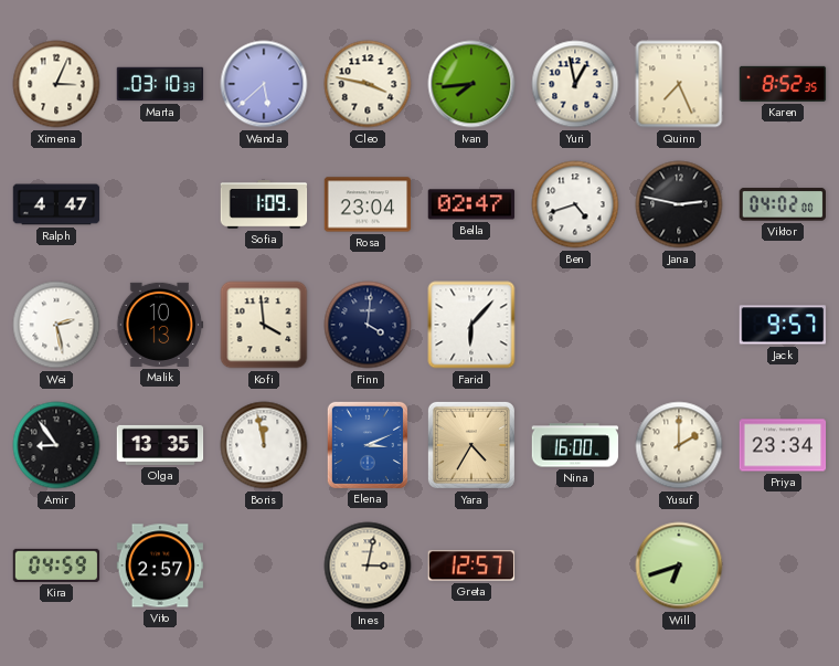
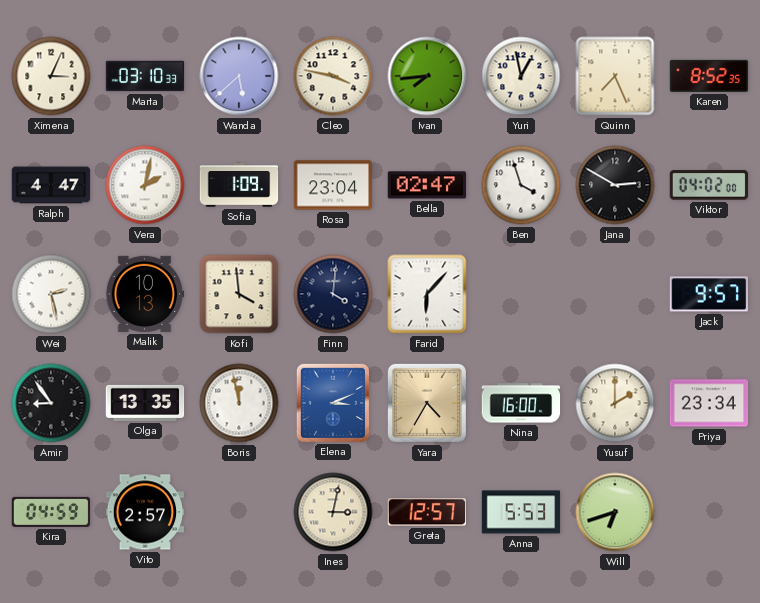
Vera: none -> 2:02 (145, 185)
Ben: 4:42 -> 3:57 (521, 185)
Jana: 2:47 -> 2:50 (615, 185)
Anna: none -> 5:53 (521, 512)
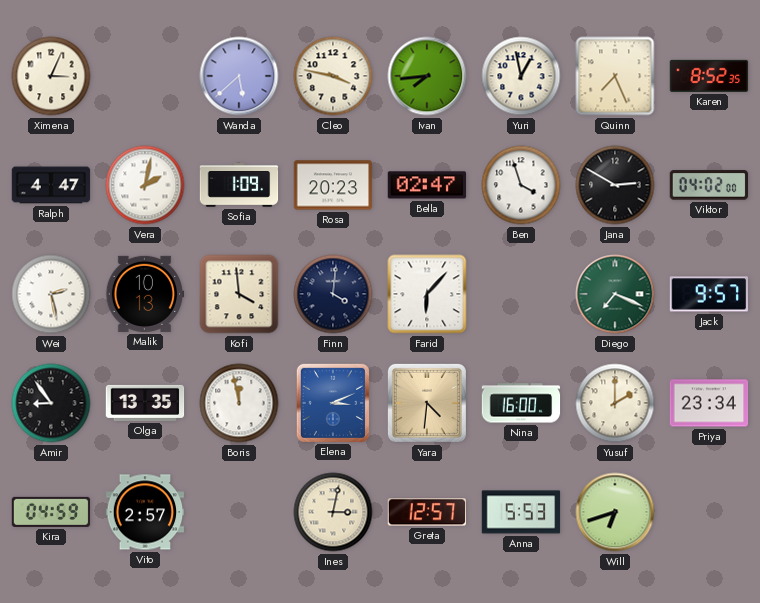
Marta: 03:10 -> none (145, 76)
Rosa: 23:04 -> 20:23 (333, 185)
Diego: none -> 7:19 (615, 294)
Yara: 4:35 -> 4:31 (427, 403)
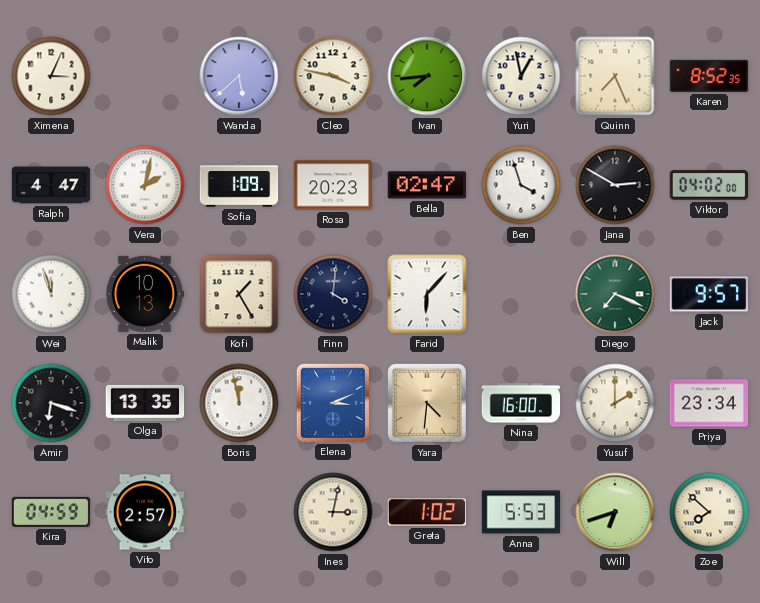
Wei: 2:28 -> 11:57 (51, 294)
Kofi: 3:59 -> 1:25 (239, 294)
Amir: 8:54 -> 6:18 (51, 403)
Greta: 12:57 -> 1:02 (427, 512)
Zoe: none -> 7:52 (709, 512)
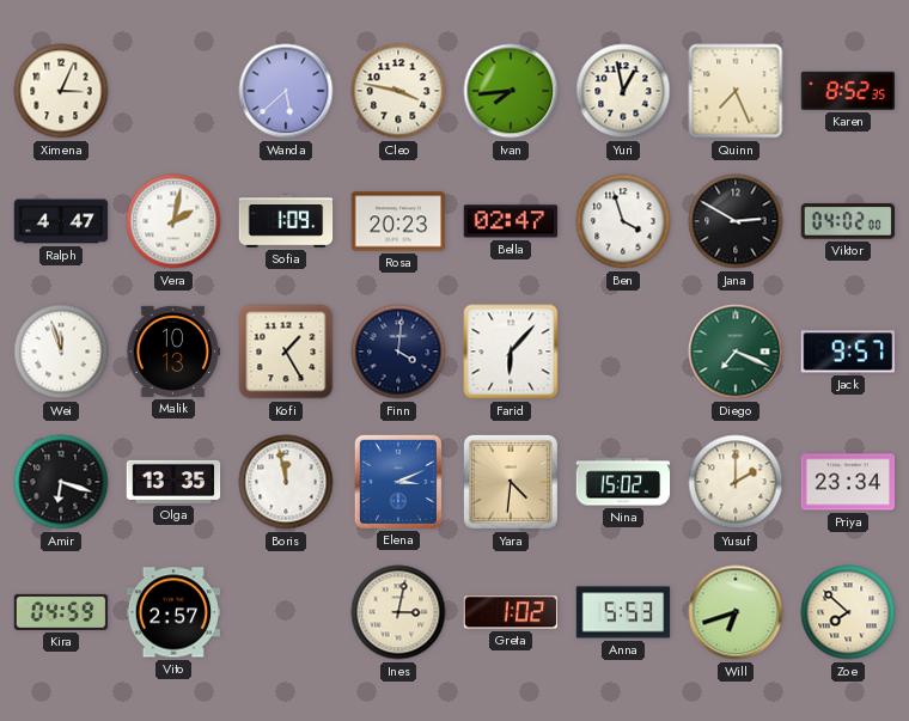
Nina: 16:00 -> 15:02 (623, 482)
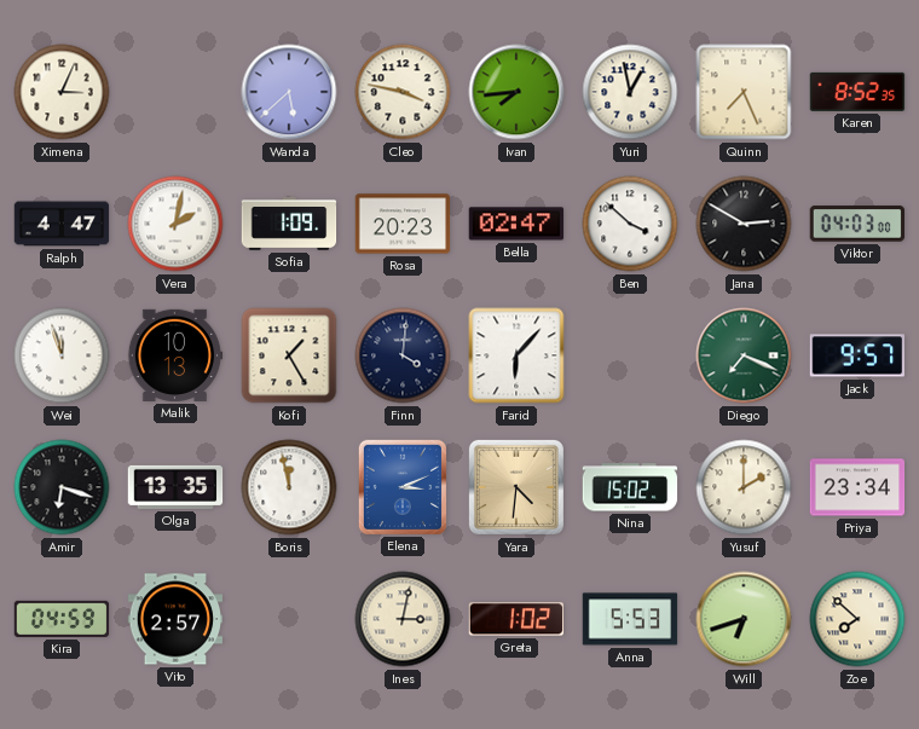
Ben: 3:57 -> 3:52 (630, 224)
Viktor: 04:02 -> 04:03 (857, 224)
